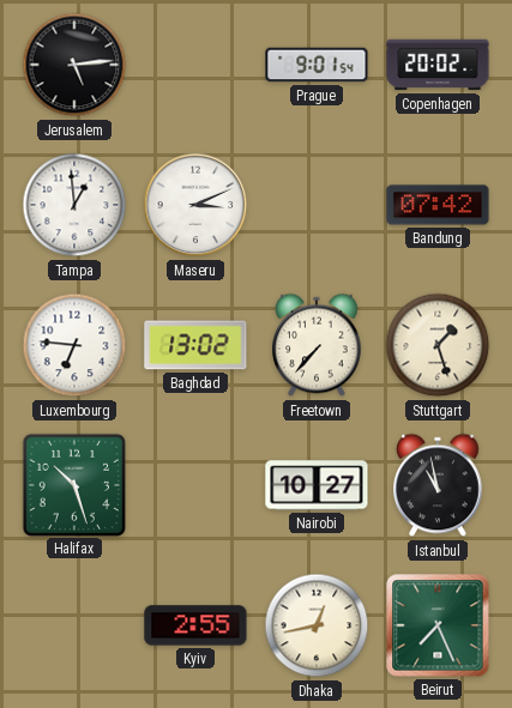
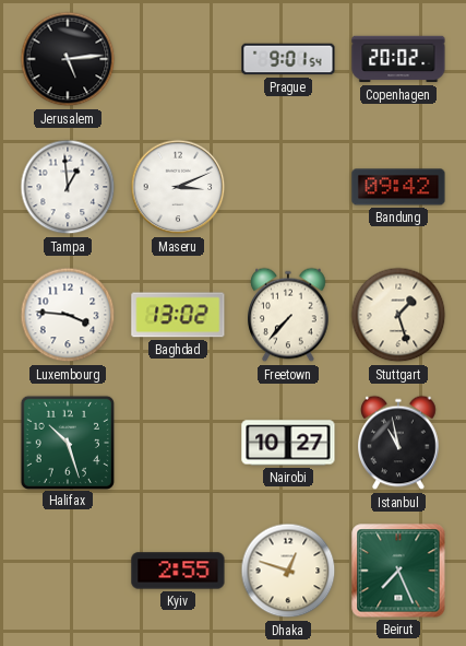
Bandung: 07:42 -> 09:42 (398, 187)
Luxembourg: 6:46 -> 3:46 (68, 315)
Dhaka: 12:43 -> 12:48 (288, 571)
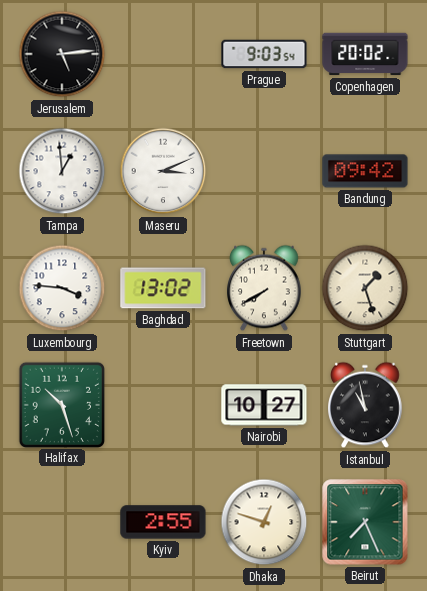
Prague: 9:01 -> 9:03 (264, 54)
Freetown: 7:37 -> 7:40 (265, 288)
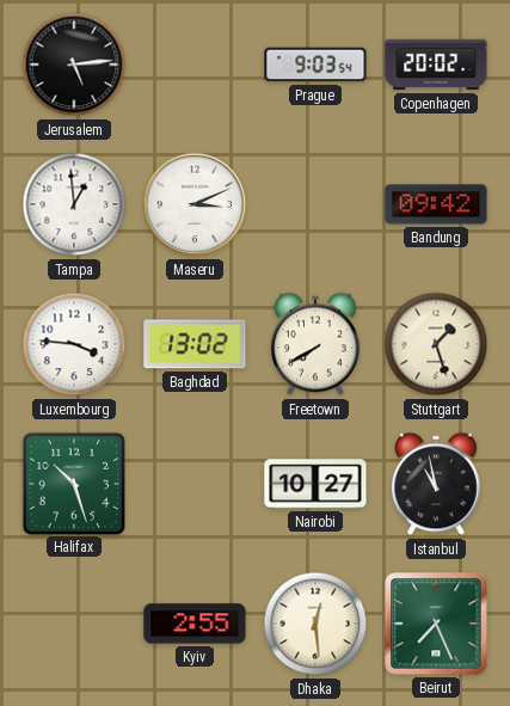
Dhaka: 12:48 -> 12:29 (315, 624)
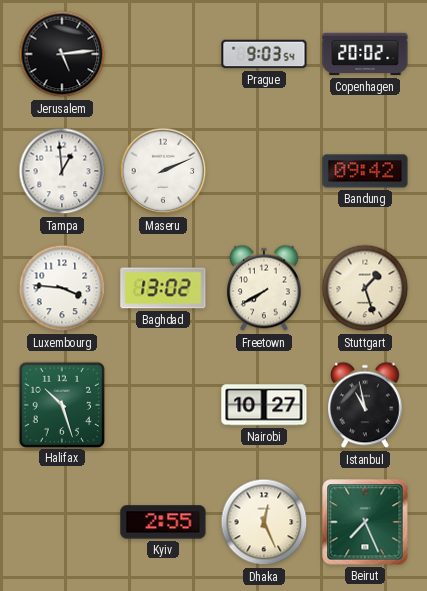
Maseru: 3:11 -> 2:11 (163, 171)
Dhaka: 12:29 -> 12:26 (264, 522)
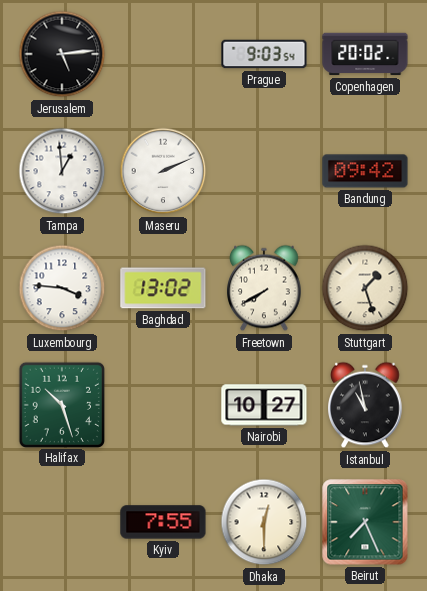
Kyiv: 2:55 -> 7:55 (163, 522)
Dhaka: 12:26 -> 12:30 (264, 522)
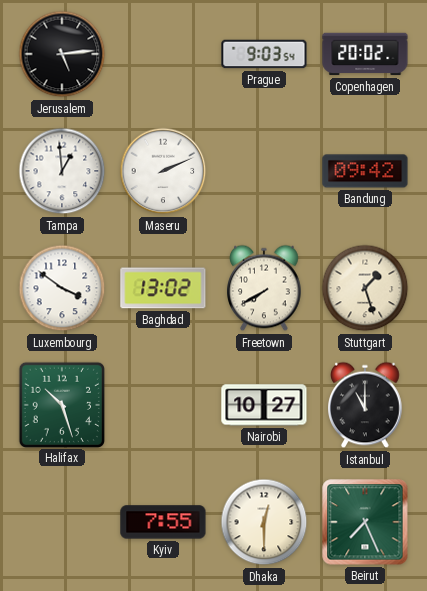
Luxembourg: 3:46 -> 3:51 (62, 288)
Istanbul: 10:58 -> 11:00 (366, 405)
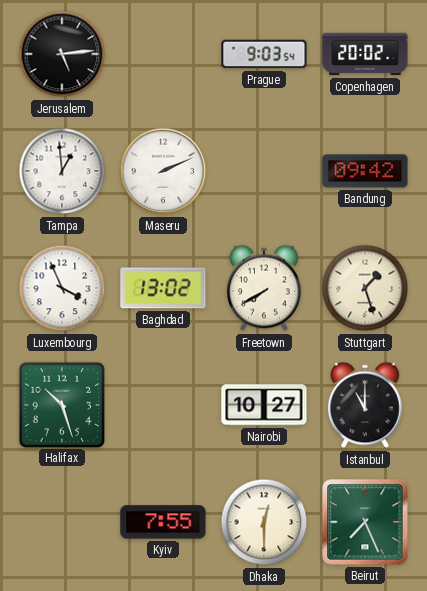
Luxembourg: 3:51 -> 3:56 (62, 288)
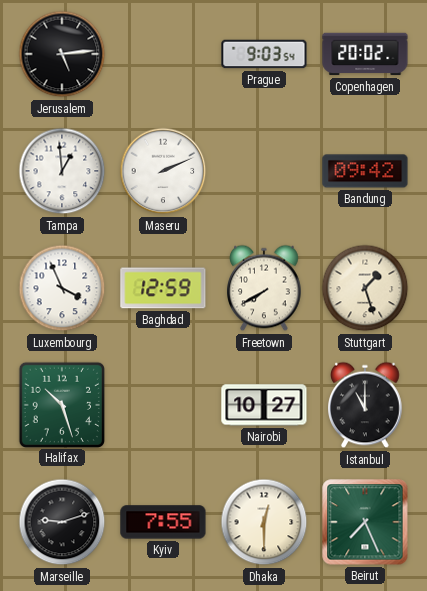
Baghdad: 13:02 -> 12:59 (163, 288)
Marseille: none -> 9:12 (62, 522)
